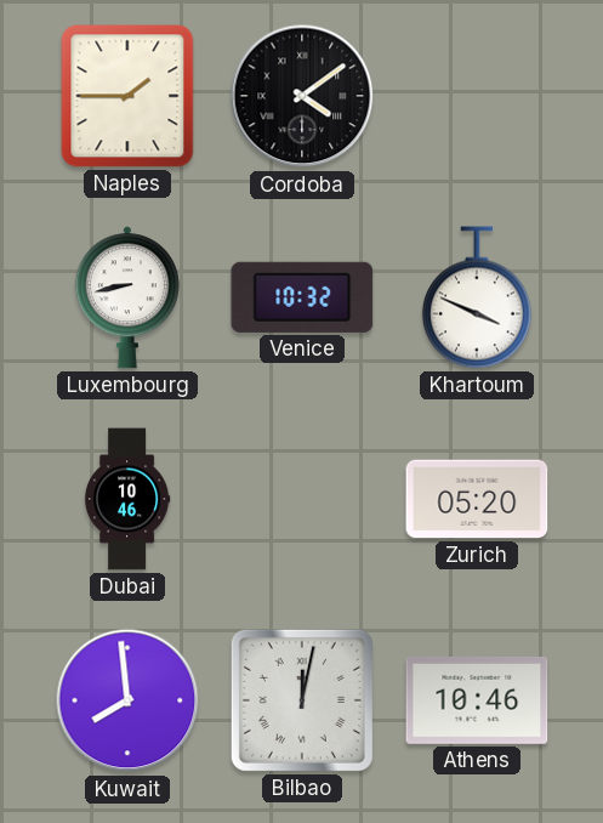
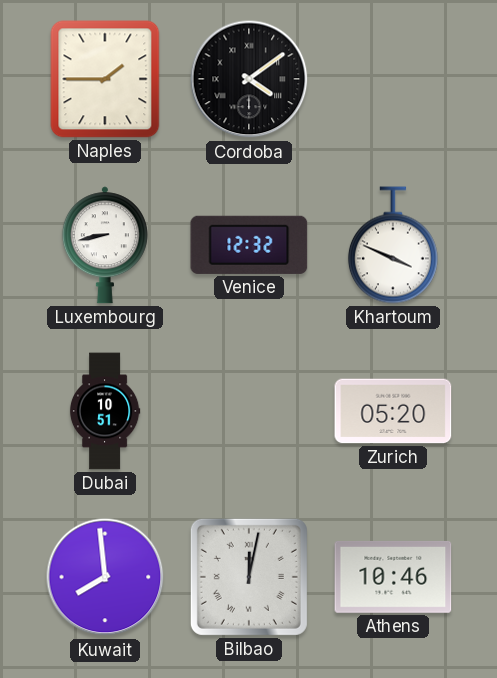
Venice: 10:32 -> 12:32 (249, 245)
Dubai: 10:46 -> 10:51 (105, 411)
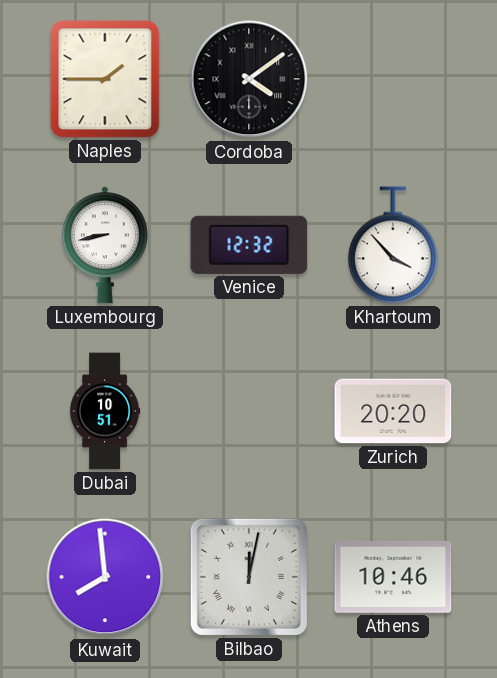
Khartoum: 3:49 -> 3:53 (393, 245)
Zurich: 05:20 -> 20:20 (393, 411)
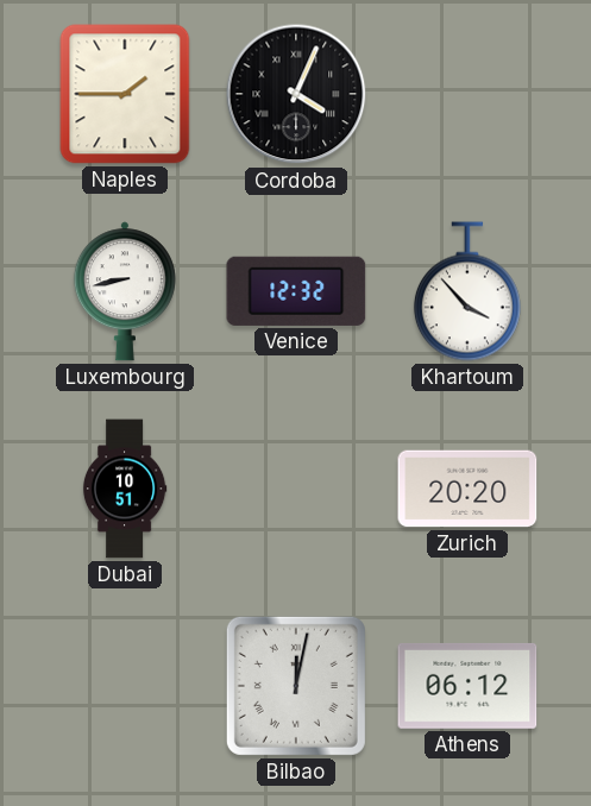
Cordoba: 4:09 -> 4:04 (296, 94)
Kuwait: 7:59 -> none (105, 577)
Athens: 10:46 -> 06:12 (467, 686)
